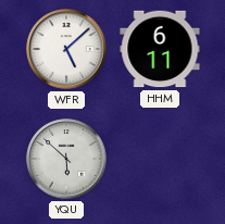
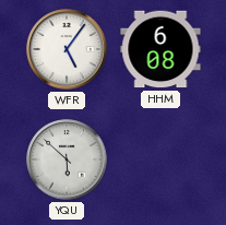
WFR: 5:08 -> 5:06 (67, 49)
HHM: 6:11 -> 6:08 (160, 49)
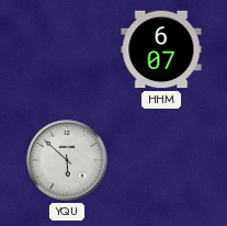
WFR: 5:06 -> none (67, 49)
HHM: 6:08 -> 6:07 (161, 49)
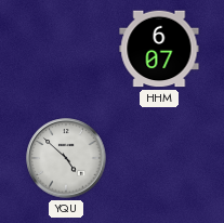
YQU: 5:52 -> 4:52 (66, 158)
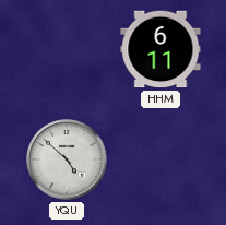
HHM: 6:07 -> 6:11 (160, 49)
